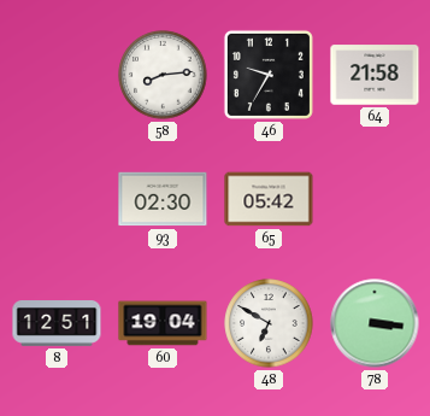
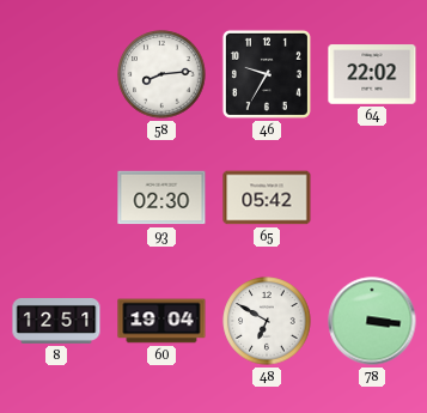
64: 21:58 -> 22:02 (372, 74)
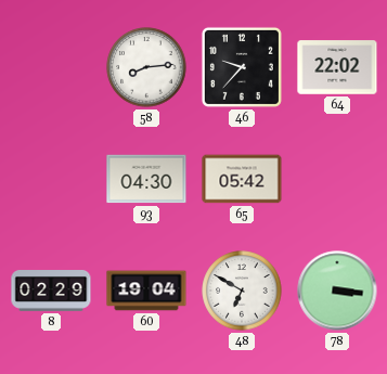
46: 9:35 -> 9:37 (242, 67)
93: 02:30 -> 04:30 (146, 179)
8: 12:51 -> 02:29 (51, 292)
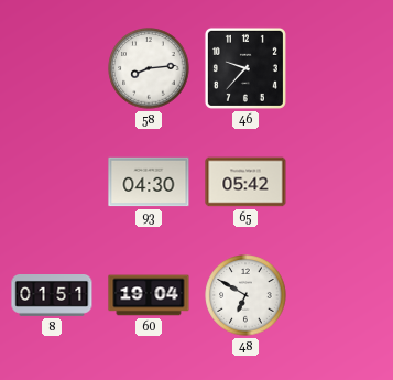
64: 22:02 -> none (337, 67)
8: 02:29 -> 01:51 (52, 296)
78: 3:16 -> none (337, 291)
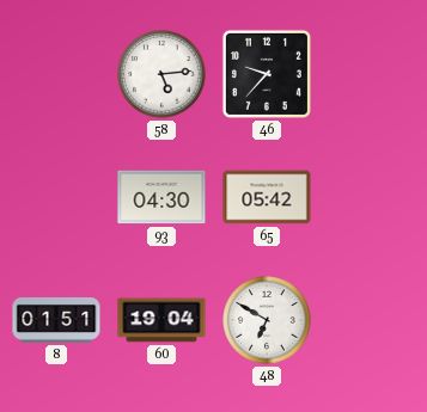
58: 8:14 -> 5:14 (161, 74)
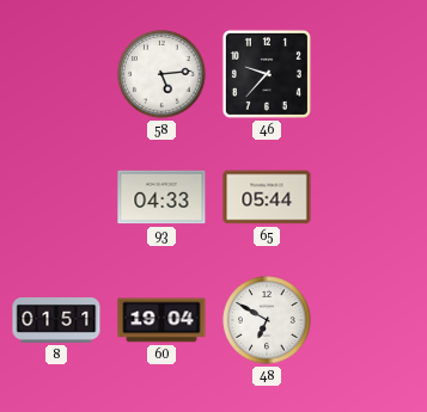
93: 04:30 -> 04:33 (161, 197)
65: 05:42 -> 05:44 (267, 197)
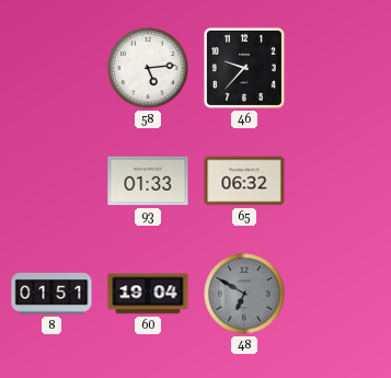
93: 04:33 -> 01:33 (148, 181)
65: 05:44 -> 06:32 (244, 181)
48 dial: white -> grey (244, 294)
